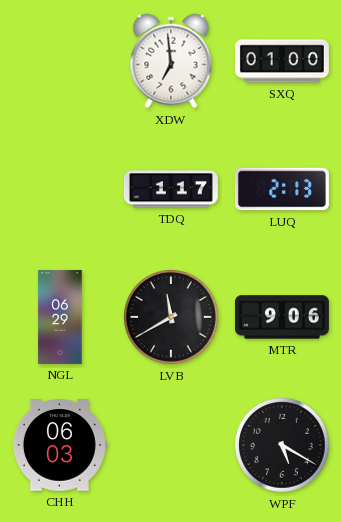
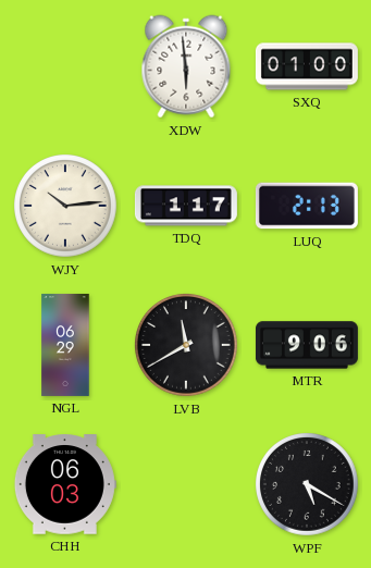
XDW: 6:59 -> 5:59 (186, 66)
WJY: none -> 10:14 (66, 207)
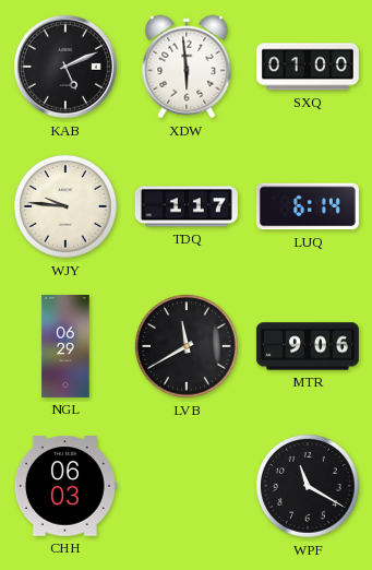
KAB: none -> 5:11 (65, 67)
WJY: 10:14 -> 9:46 (67, 207)
LUQ: 2:13 -> 6:14 (308, 206)
WPF: 5:20 -> 11:20 (309, 487)
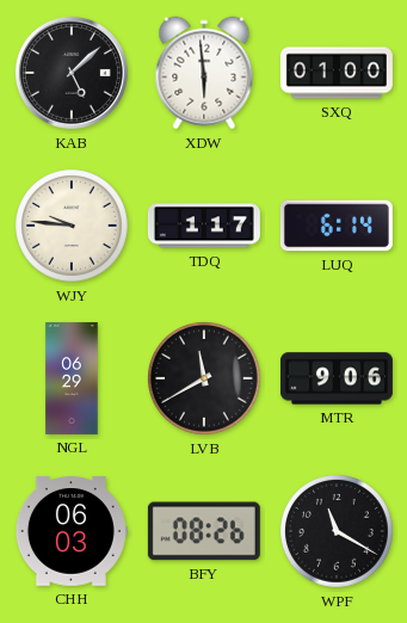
KAB: 5:11 -> 5:08 (72, 73)
BFY: none -> 08:26 (204, 531)
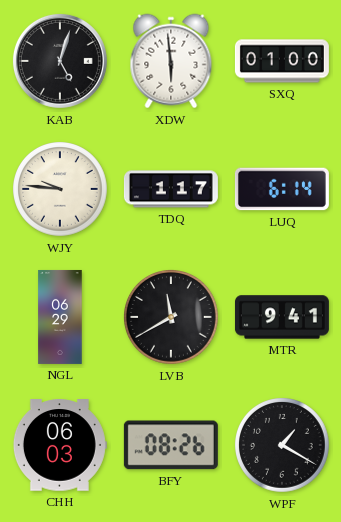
KAB: 5:08 -> 5:03 (60, 61)
MTR: 9:06 -> 9:41 (282, 317)
WPF: 11:20 -> 1:20 (283, 446)
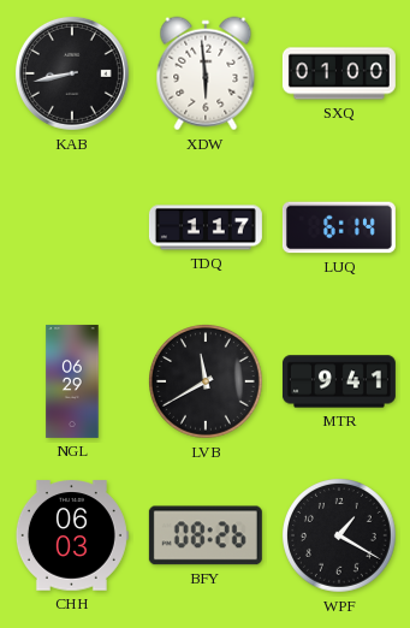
KAB: 5:03 -> 8:43 (72, 73)
WJY: 9:46 -> none (61, 190)
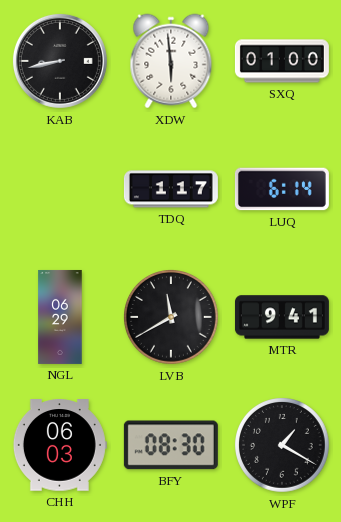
BFY: 08:26 -> 08:30 (171, 445)
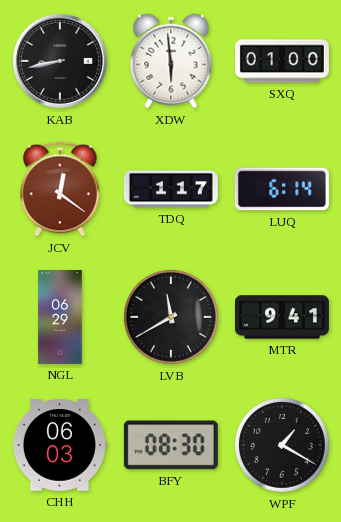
JCV: none -> 12:21 (61, 189)
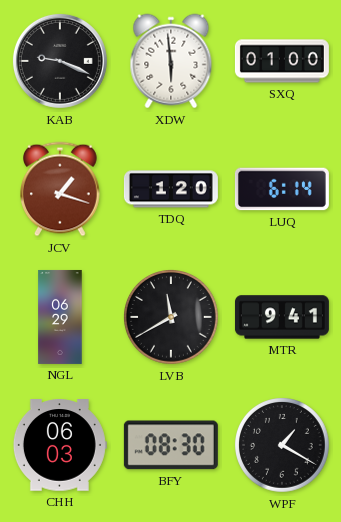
KAB: 8:43 -> 9:19 (60, 61)
JCV: 12:21 -> 1:18 (61, 189)
TDQ: 1:17 -> 1:20 (171, 189)
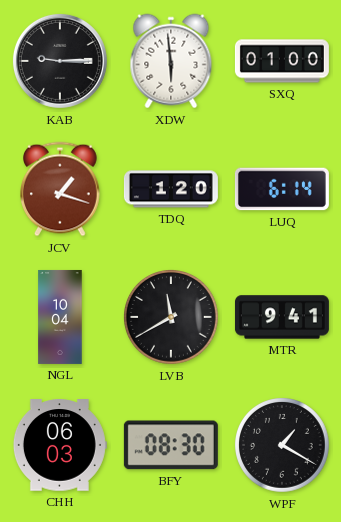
KAB: 9:19 -> 9:15 (60, 61)
NGL: 06:29 -> 10:04 (60, 317)
